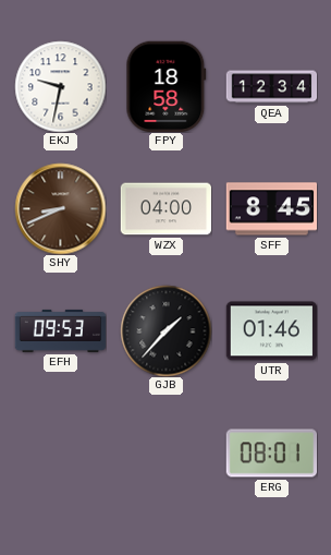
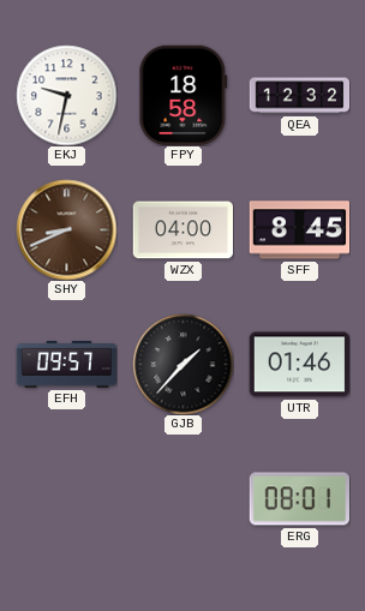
QEA: 12:34 -> 12:32 (299, 96)
EFH: 09:53 -> 09:57 (66, 364)
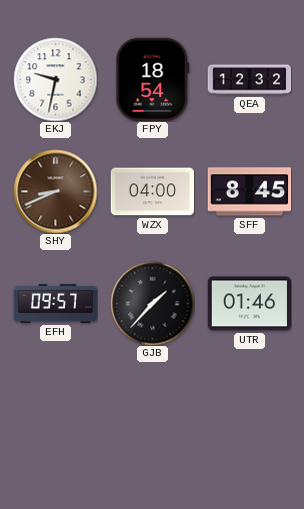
FPY: 18:58 -> 18:54 (153, 79)
ERG: 08:01 -> none (299, 499)
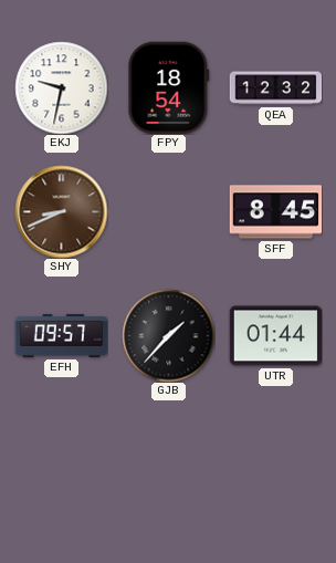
WZX: 04:00 -> none (152, 192)
UTR: 01:46 -> 01:44 (275, 336)
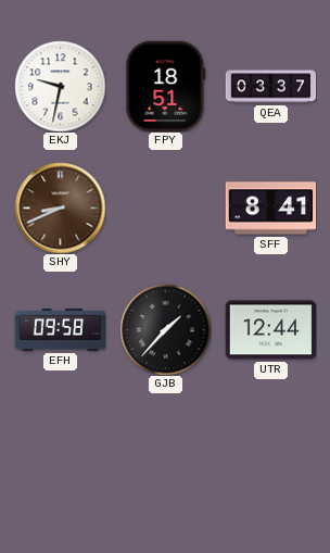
FPY: 18:54 -> 18:51 (166, 86)
QEA: 12:32 -> 03:37 (270, 87)
SFF: 8:45 -> 8:41 (270, 209)
EFH: 09:57 -> 09:58 (60, 329)
UTR: 01:44 -> 12:44 (270, 330)
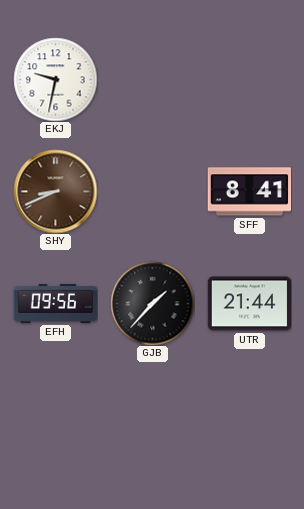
FPY: 18:51 -> none (166, 86)
QEA: 03:37 -> none (270, 87)
EFH: 09:58 -> 09:56 (55, 303)
UTR: 12:44 -> 21:44 (249, 304)
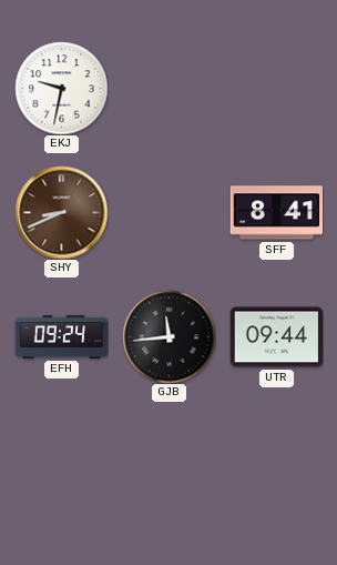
EFH: 09:56 -> 09:24 (61, 336)
GJB: 1:37 -> 11:44 (168, 336)
UTR: 21:44 -> 09:44 (276, 337)
